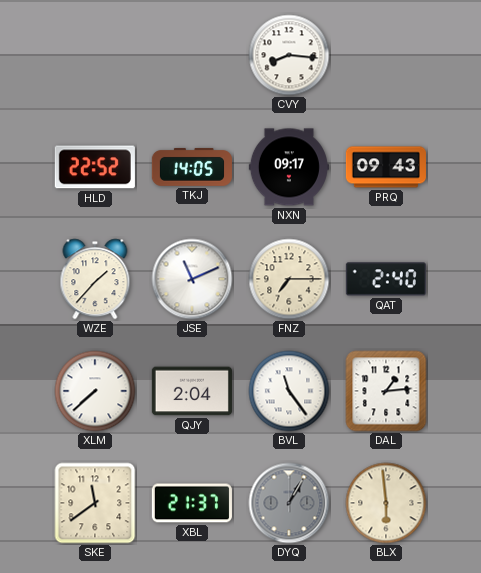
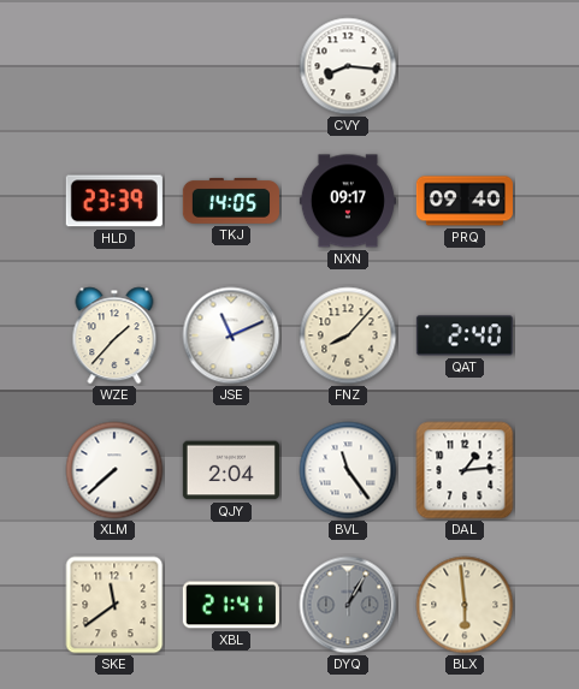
HLD: 22:52 -> 23:39 (114, 201)
PRQ: 09:43 -> 09:40 (465, 201)
FNZ: 7:15 -> 8:07 (348, 335)
XBL: 21:37 -> 21:41 (231, 605)
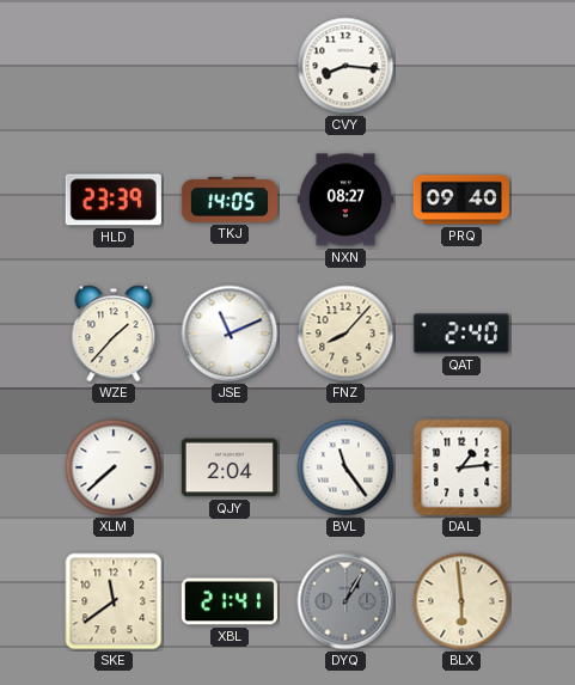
NXN: 09:17 -> 08:27 (345, 200)
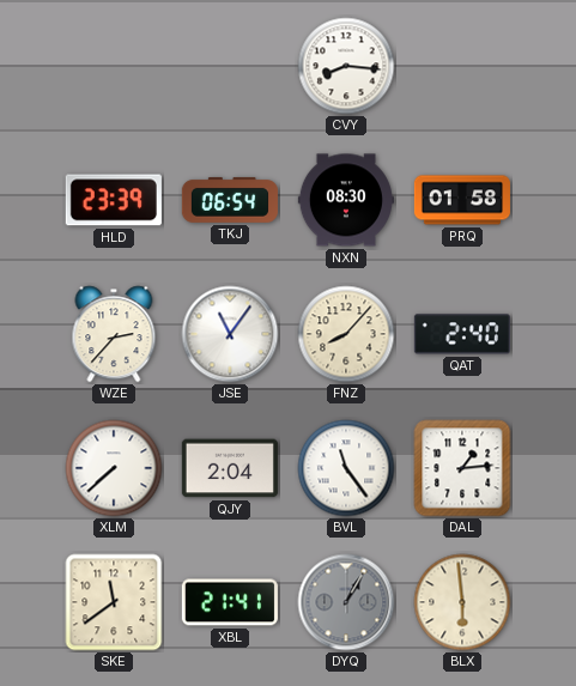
TKJ: 14:05 -> 06:54 (230, 200)
NXN: 08:27 -> 08:30 (346, 200)
PRQ: 09:40 -> 01:58 (462, 200)
WZE: 1:37 -> 2:37 (114, 334)
JSE: 11:11 -> 11:06 (230, 334)
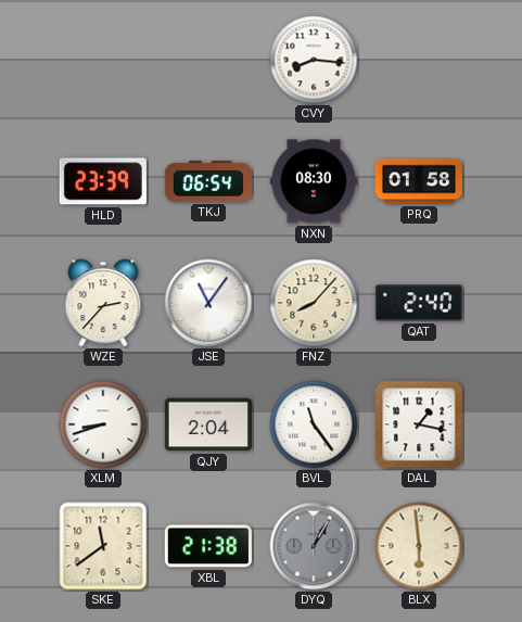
XLM: 7:38 -> 8:42 (103, 424)
DAL: 1:14 -> 1:17 (419, 424)
XBL: 21:41 -> 21:38 (208, 546)
